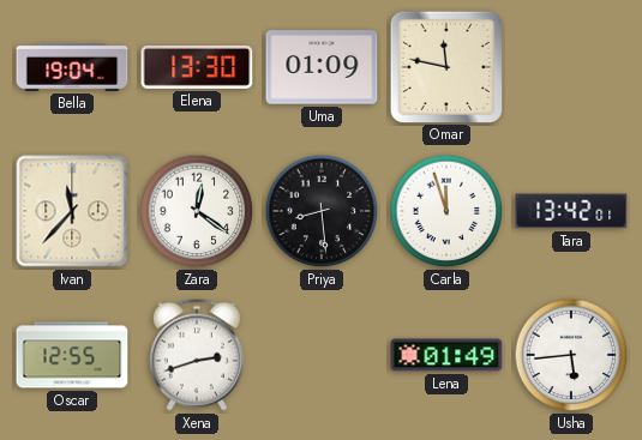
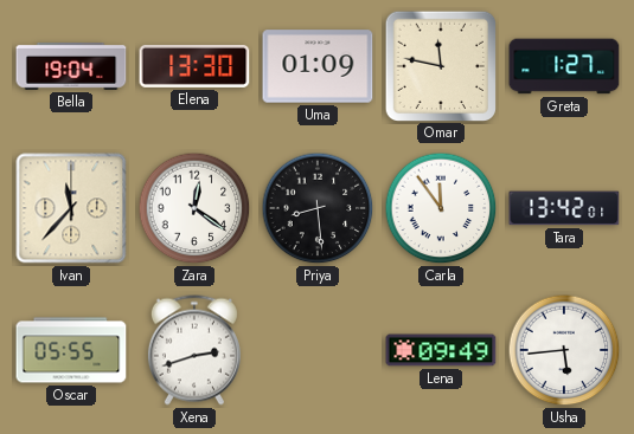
Greta: none -> 1:27 (564, 66)
Carla: 11:57 -> 11:54 (441, 208)
Oscar: 12:55 -> 05:55 (71, 350)
Lena: 01:49 -> 09:49 (441, 350)
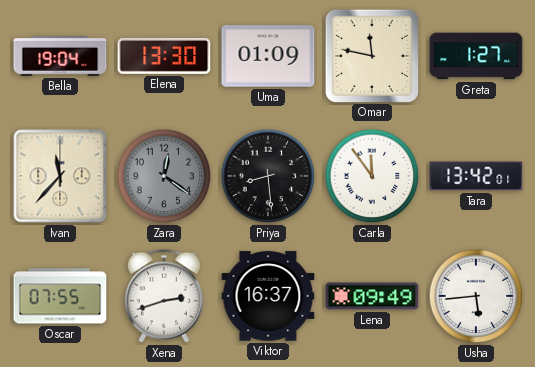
Zara dial: white -> grey (164, 176)
Oscar: 05:55 -> 07:55 (60, 296)
Viktor: none -> 16:37 (268, 296)
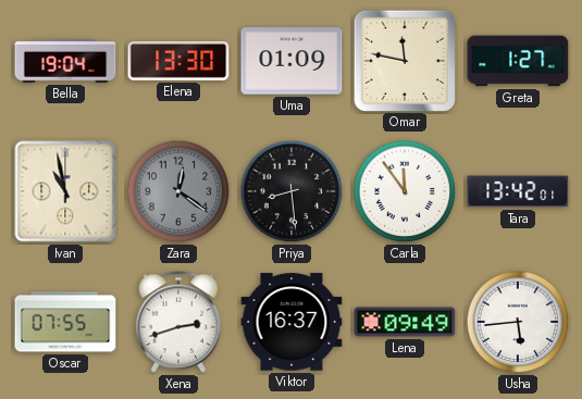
Ivan: 11:37 -> 10:58 (65, 191)
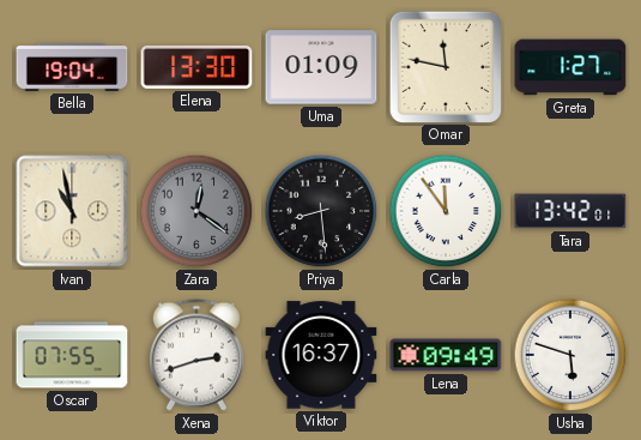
Usha: 5:44 -> 5:48 (570, 355)
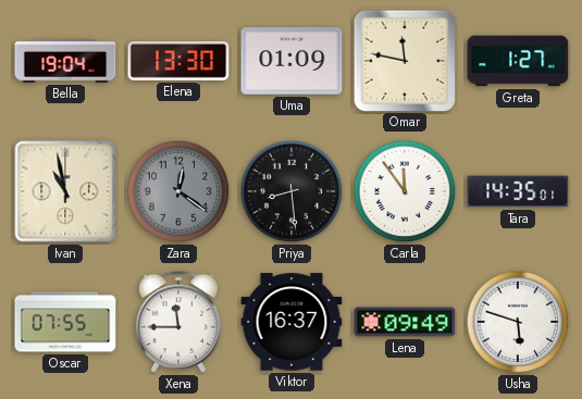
Tara: 13:42 -> 14:35 (518, 191)
Xena: 2:42 -> 11:45 (178, 322)
